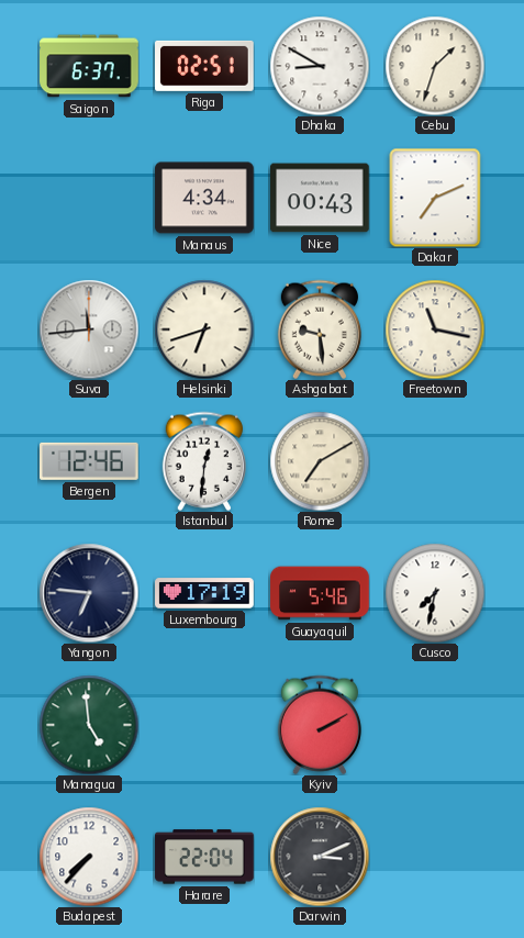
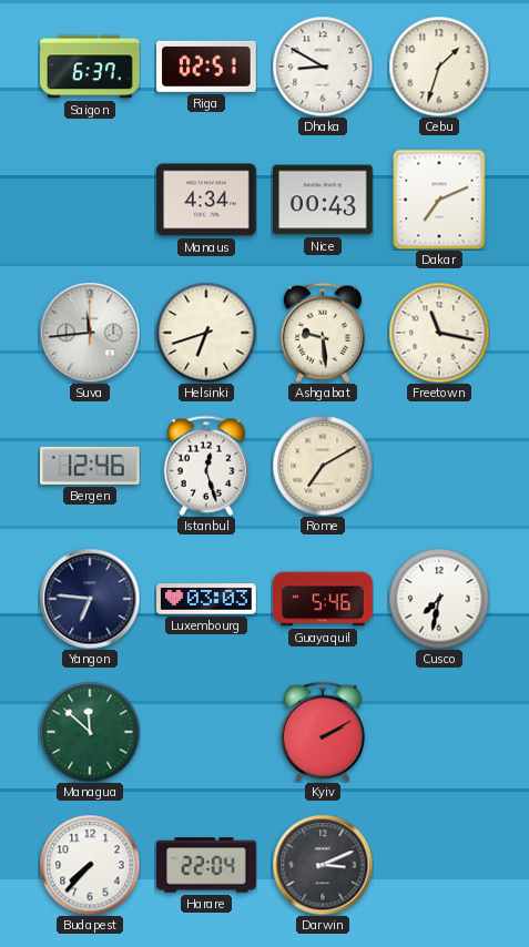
Istanbul: 12:31 -> 12:27 (205, 466)
Luxembourg: 17:19 -> 03:03 (206, 599)
Managua: 4:59 -> 11:52 (90, 732)
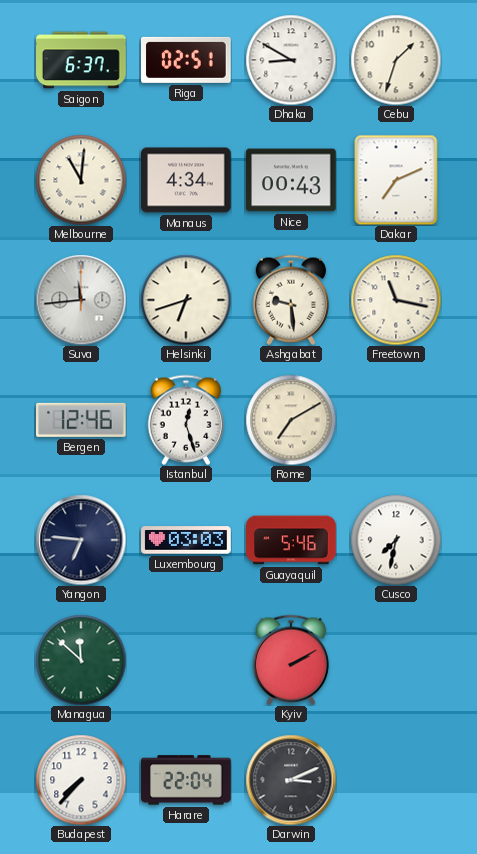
Melbourne: none -> 11:01 (81, 180)
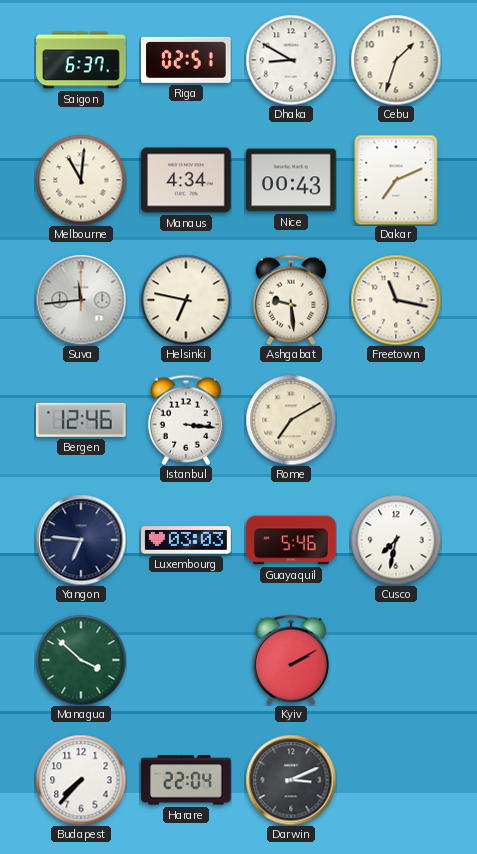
Helsinki: 6:42 -> 6:47 (186, 300)
Istanbul: 12:27 -> 3:16 (185, 420)
Managua: 11:52 -> 3:52 (81, 660)
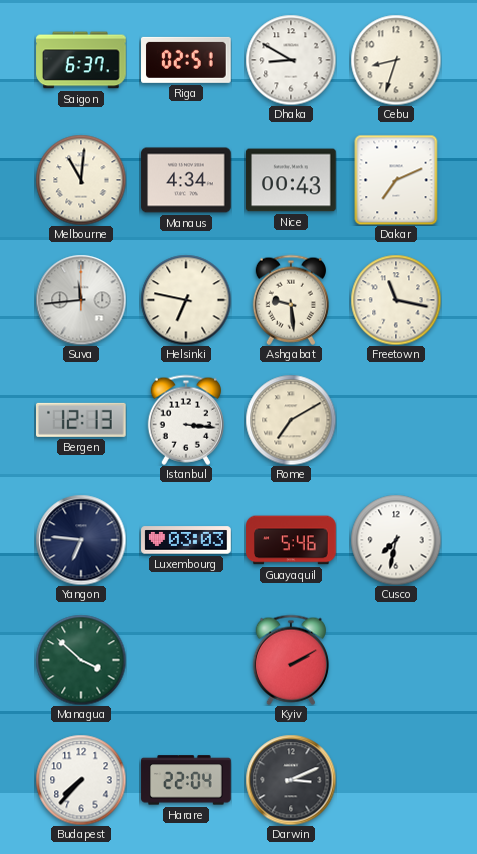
Cebu: 1:33 -> 8:33 (396, 60)
Bergen: 12:46 -> 12:13 (82, 420)
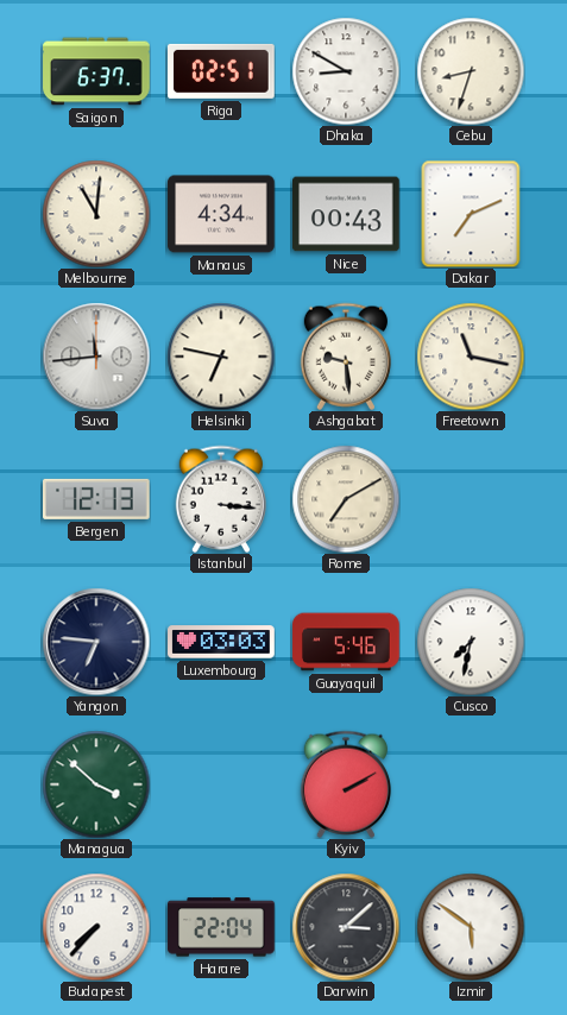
Darwin: 3:11 -> 3:08 (346, 927)
Izmir: none -> 5:51 (471, 927)
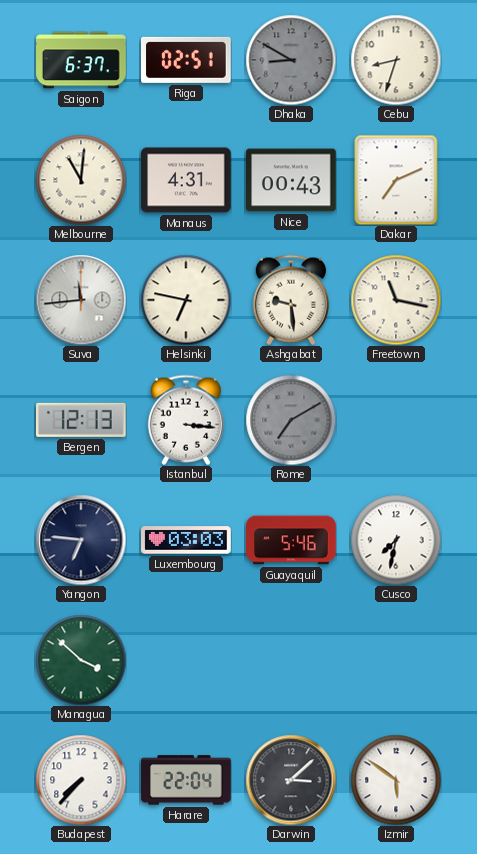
Dhaka dial: white -> grey (291, 60)
Manaus: 4:34 -> 4:31 (186, 180)
Rome dial: cream -> grey (291, 420)
Kyiv: 2:10 -> none (345, 784)
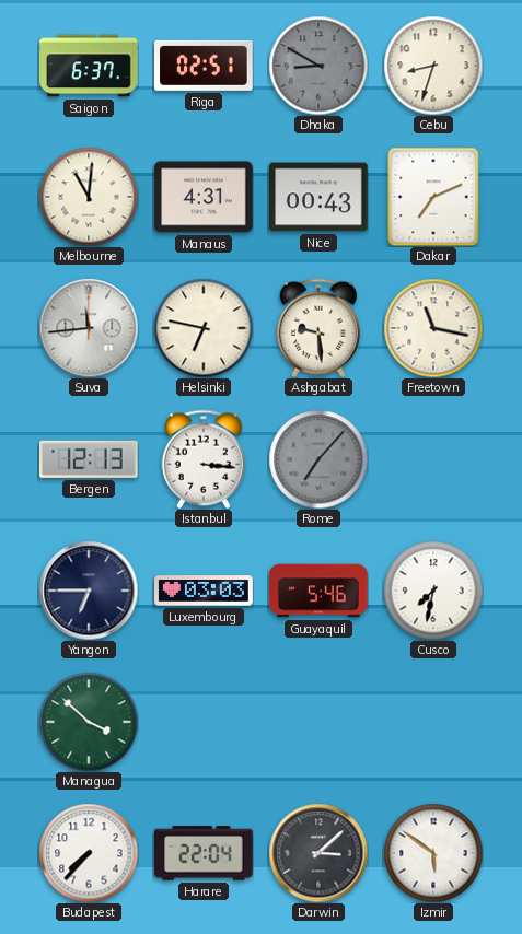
Rome: 7:10 -> 7:07 (318, 459)
Yangon: 6:46 -> 6:45 (89, 591)
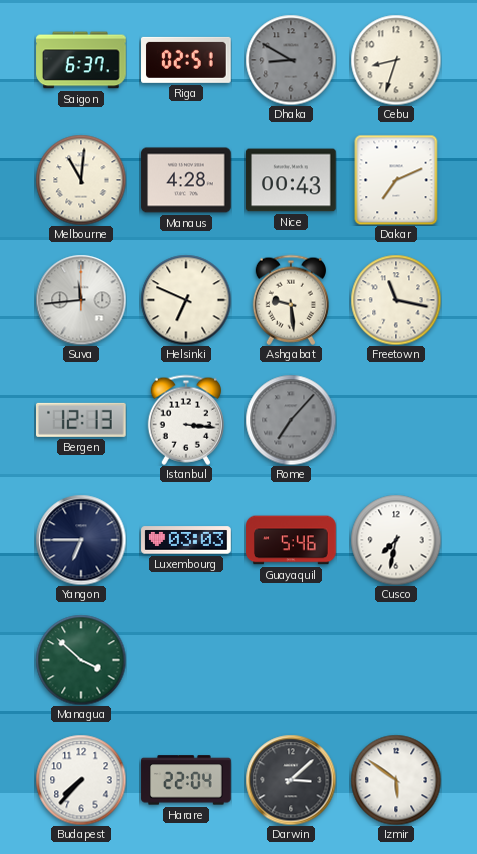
Manaus: 4:31 -> 4:28 (186, 180)
Helsinki: 6:47 -> 6:49 (186, 300)
